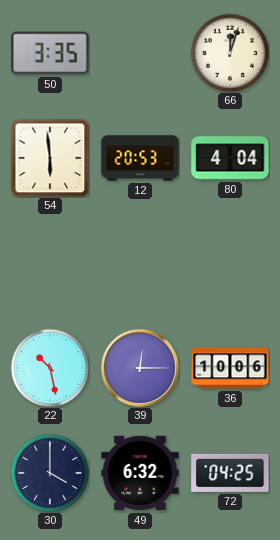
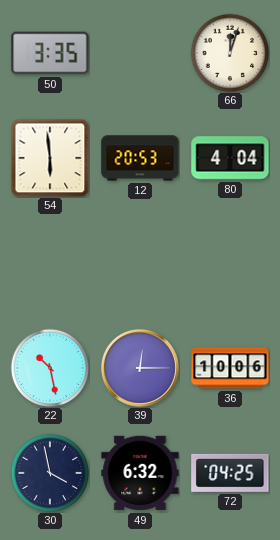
30: 4:00 -> 3:58 (50, 473)
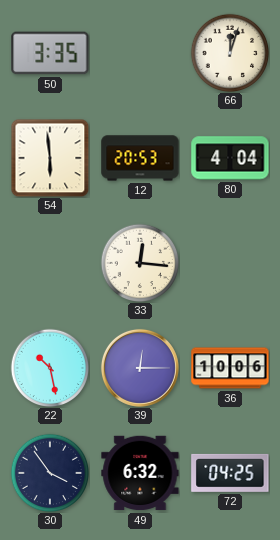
33: none -> 12:16 (140, 263)
30: 3:58 -> 3:54 (50, 473)
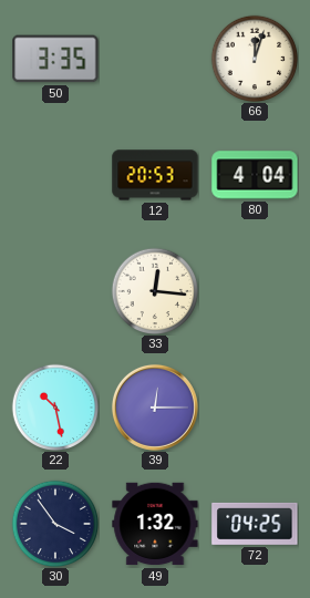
54: 5:59 -> none (50, 158)
36: 10:06 -> none (230, 368)
49: 6:32 -> 1:32 (155, 524)
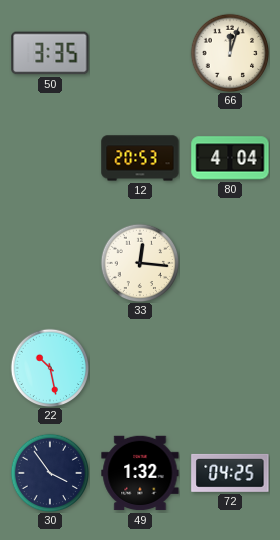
39: 12:15 -> none (155, 408)
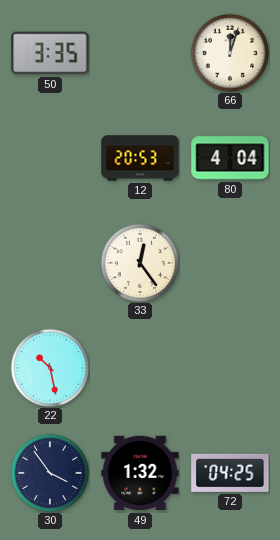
33: 12:16 -> 12:24 (140, 263)
